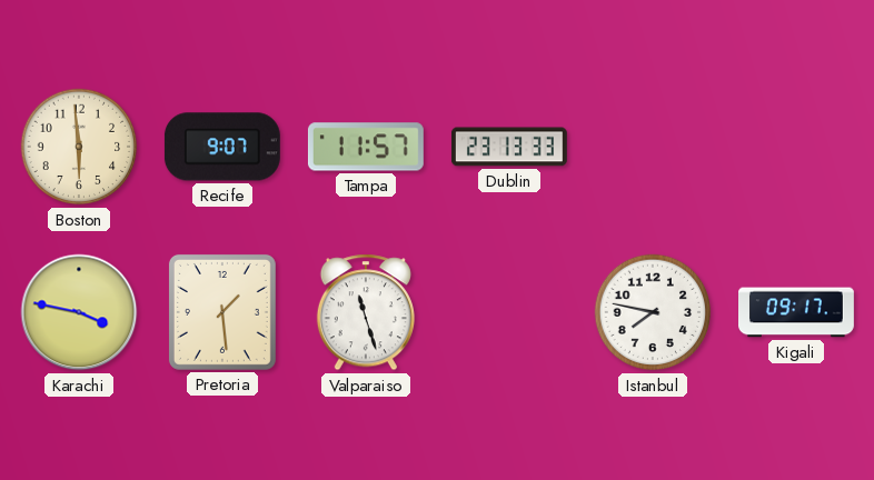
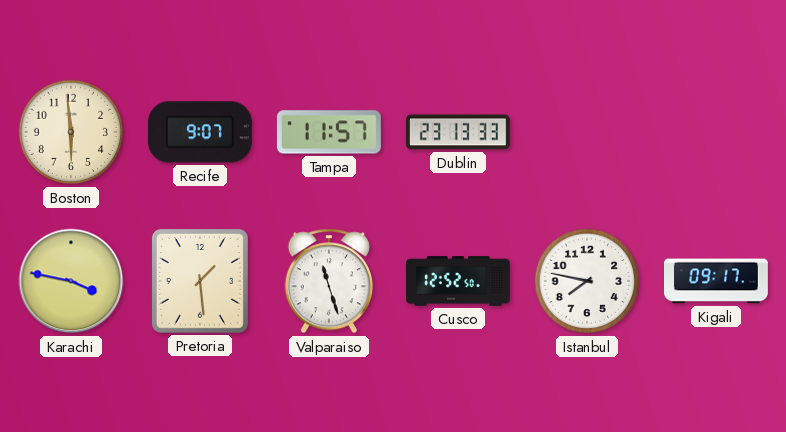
Cusco: none -> 12:52 (459, 281)
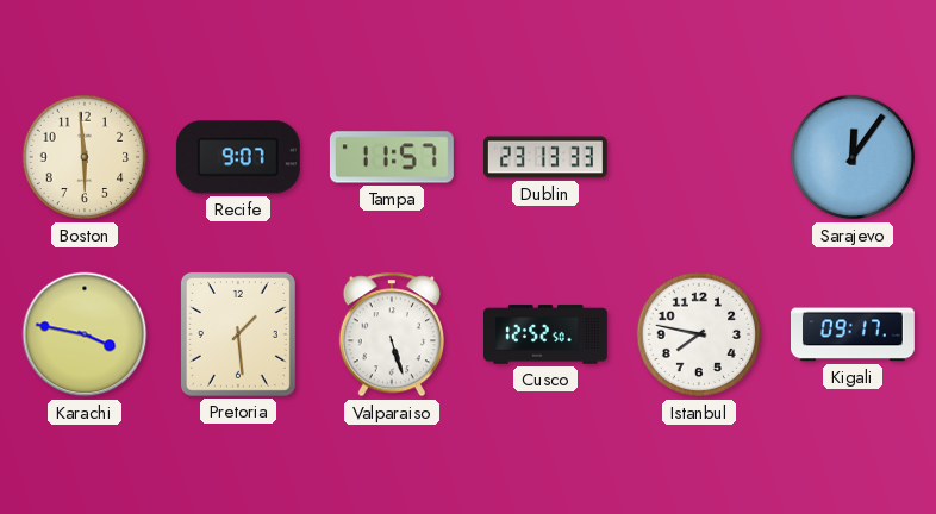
Sarajevo: none -> 12:06 (853, 157)
Valparaiso: 11:27 -> 5:27 (392, 334)
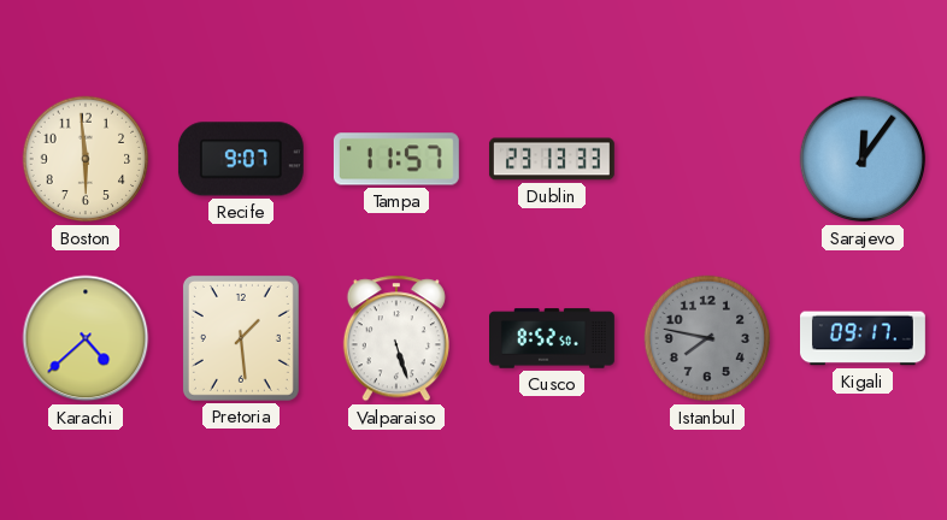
Karachi: 3:47 -> 4:38 (86, 338)
Cusco: 12:52 -> 8:52 (553, 338)
Istanbul dial: white -> grey (707, 338)
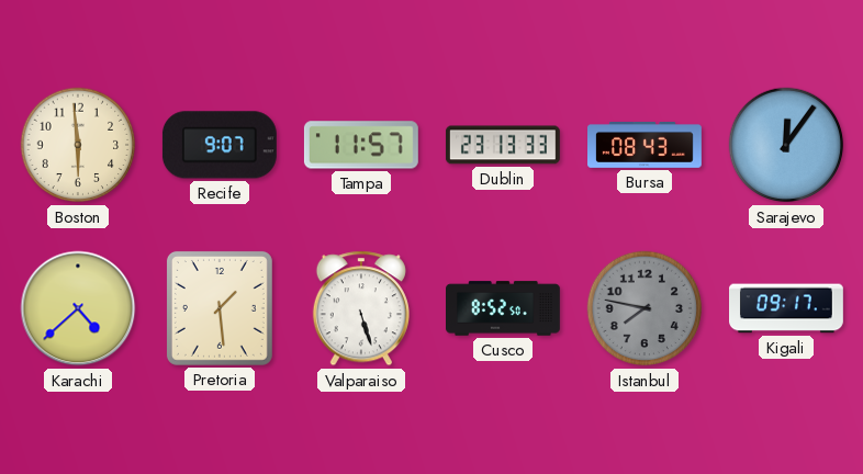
Bursa: none -> 08:43 (646, 146)
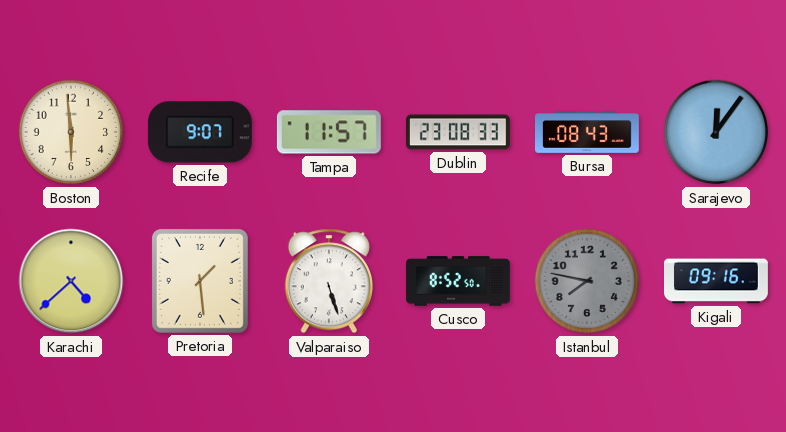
Dublin: 23:13 -> 23:08 (458, 132)
Kigali: 09:17 -> 09:16 (717, 281)
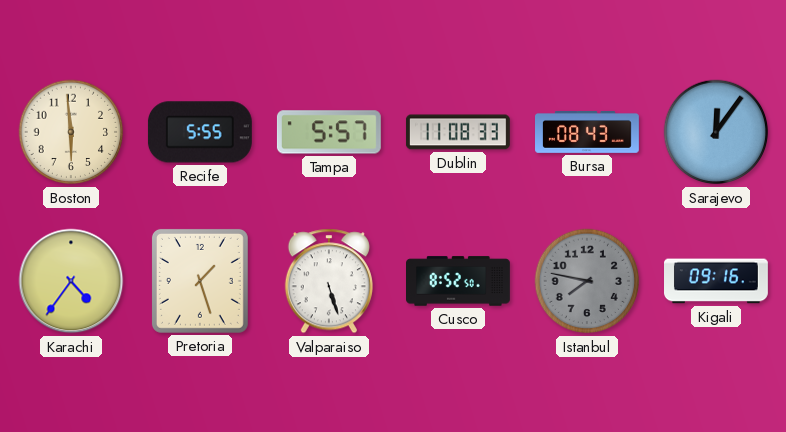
Recife: 9:07 -> 5:55 (200, 132)
Tampa: 11:57 -> 5:57 (329, 132)
Dublin: 23:08 -> 11:08 (458, 132)
Karachi: 4:38 -> 4:36 (71, 281)
Pretoria: 1:29 -> 1:27 (200, 281)
